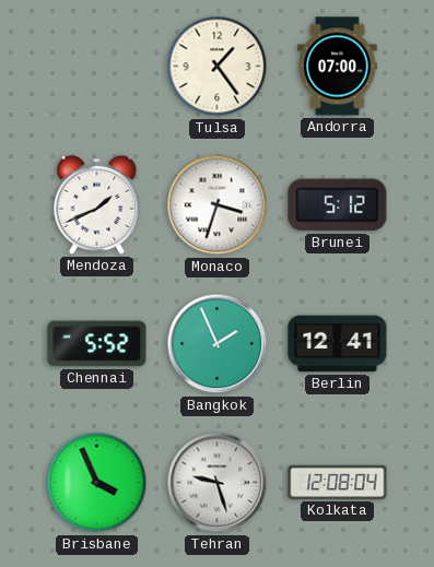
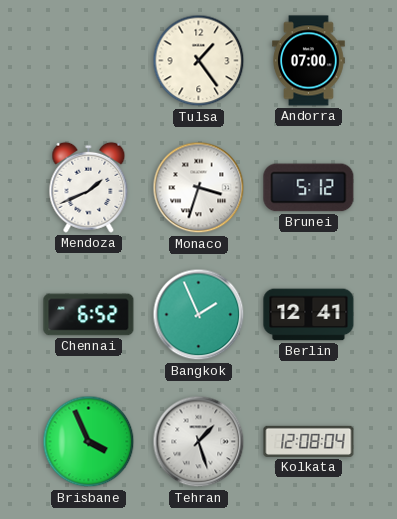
Chennai: 5:52 -> 6:52 (89, 315)
Tehran: 9:27 -> 1:27 (199, 442)
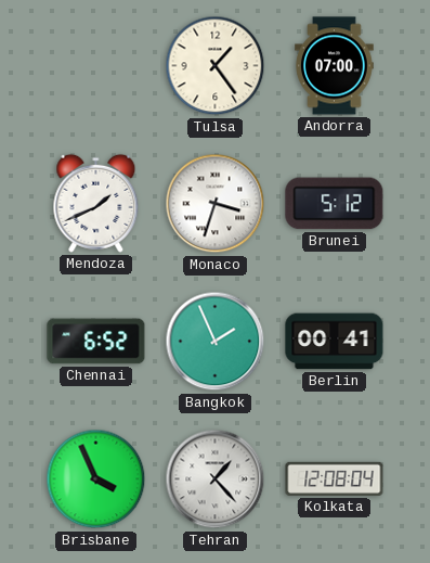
Berlin: 12:41 -> 00:41 (335, 342)
Tehran: 1:27 -> 1:23 (216, 479)
